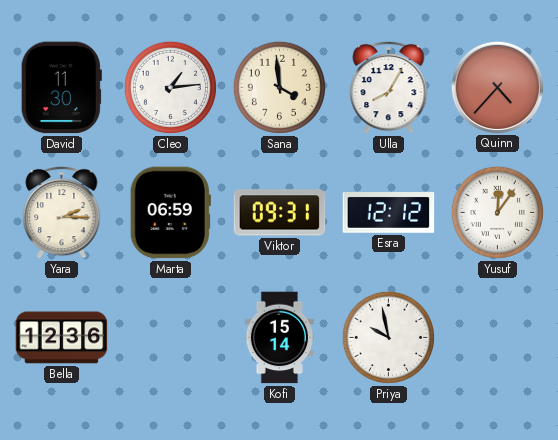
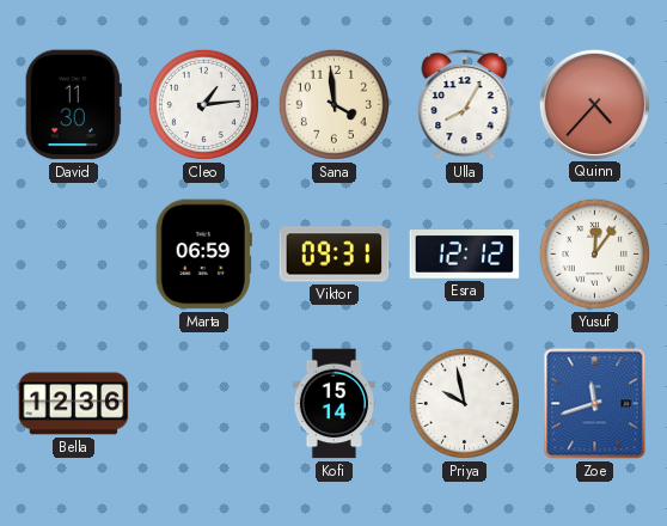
Yara: 2:15 -> none (62, 212)
Zoe: none -> 11:42 (595, 404)
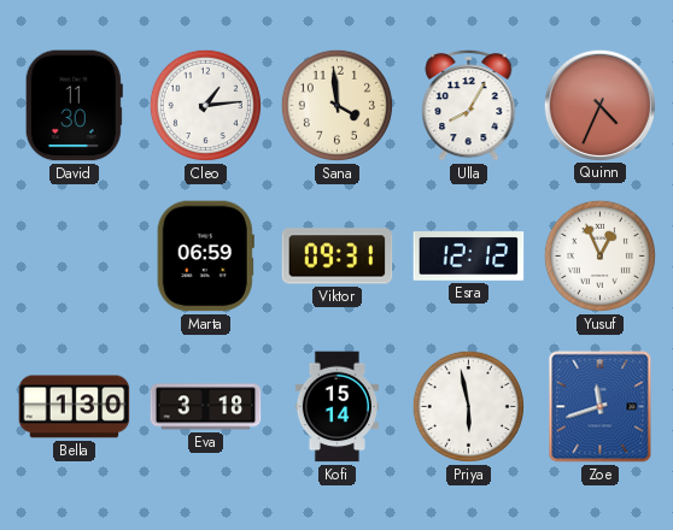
Quinn: 4:37 -> 4:34 (599, 105)
Yusuf: 12:06 -> 12:56 (599, 255)
Bella: 12:36 -> 1:30 (75, 407)
Eva: none -> 3:18 (206, 407)
Priya: 9:58 -> 5:58 (468, 406)
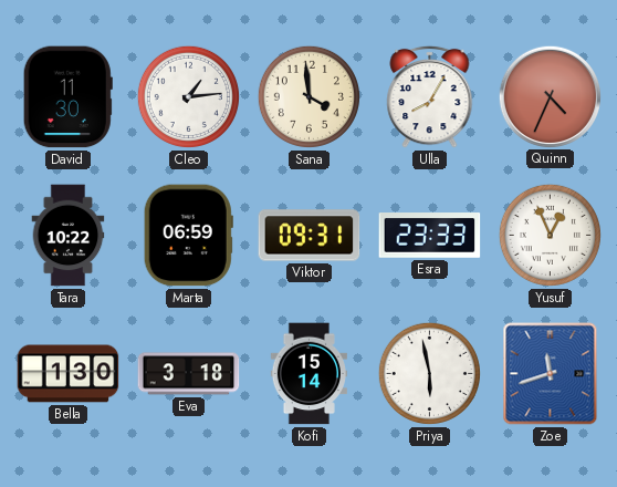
Tara: none -> 10:22 (69, 236)
Esra: 12:12 -> 23:33 (430, 236)
